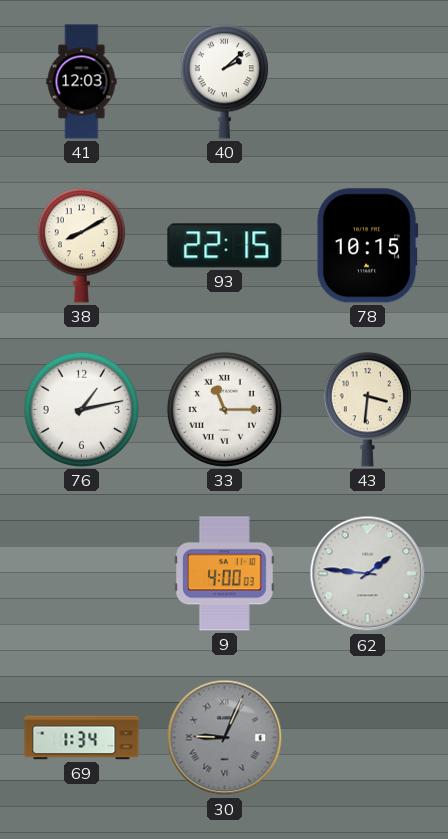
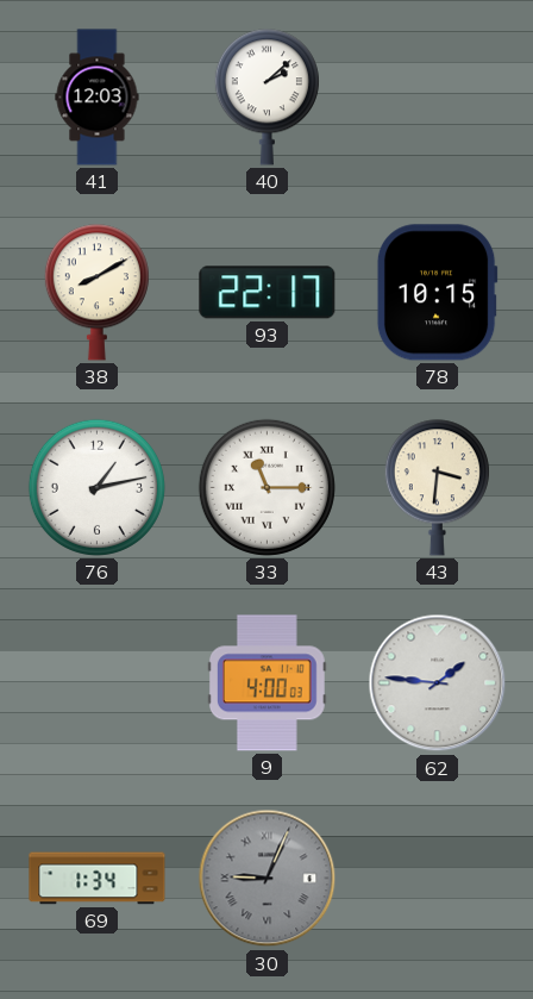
93: 22:15 -> 22:17 (268, 293)
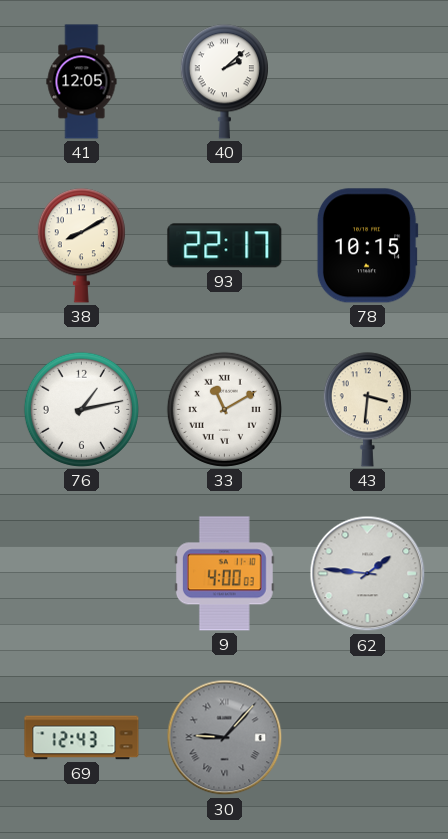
41: 12:03 -> 12:05 (82, 82)
33: 11:15 -> 11:10 (224, 409)
69: 1:34 -> 12:43 (82, 738)
30: 9:04 -> 9:07 (225, 738)
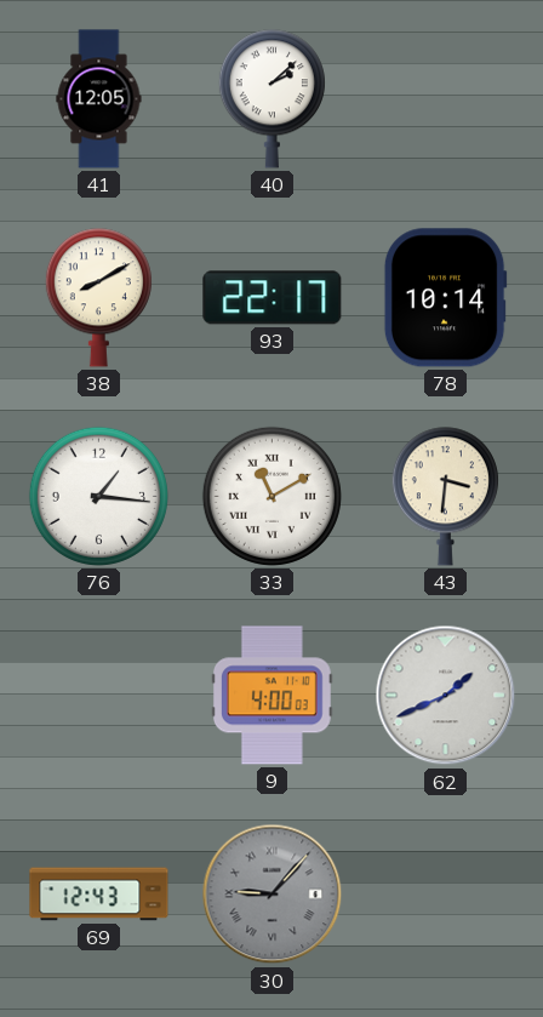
78: 10:15 -> 10:14 (445, 298)
76: 1:13 -> 1:16 (98, 496)
62: 1:46 -> 1:41 (446, 696)
